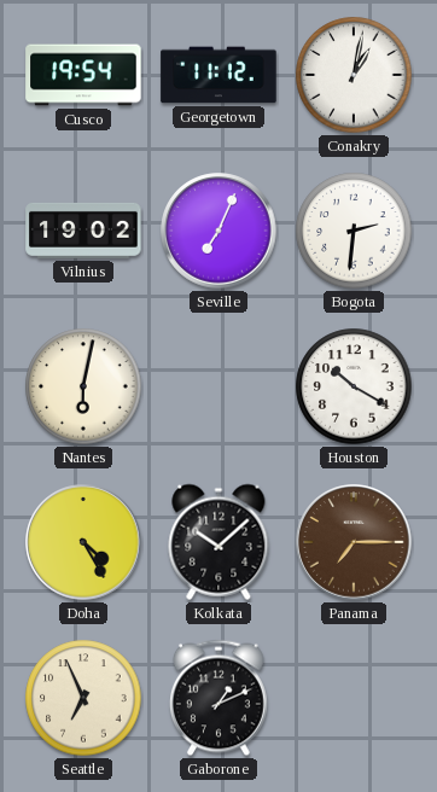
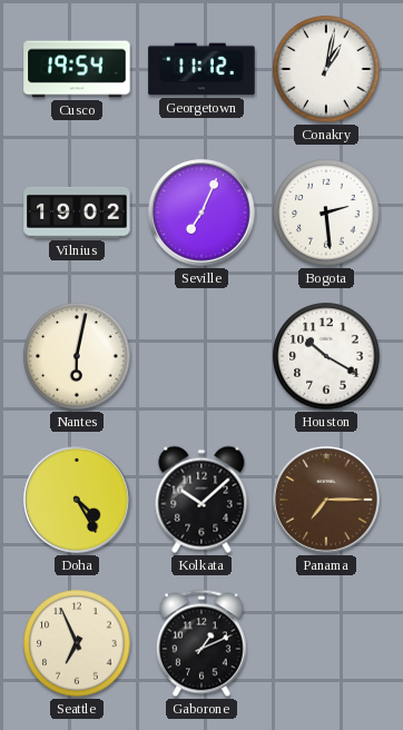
Bogota: 2:31 -> 2:29 (326, 213)
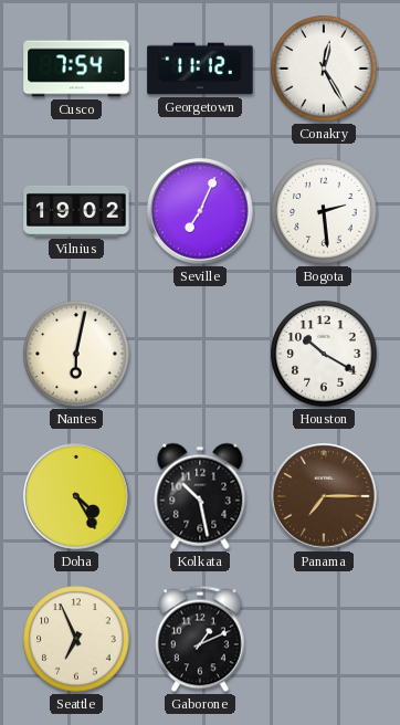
Cusco: 19:54 -> 7:54 (76, 69)
Conakry: 1:02 -> 12:25 (324, 69)
Kolkata: 10:08 -> 10:28 (200, 496)
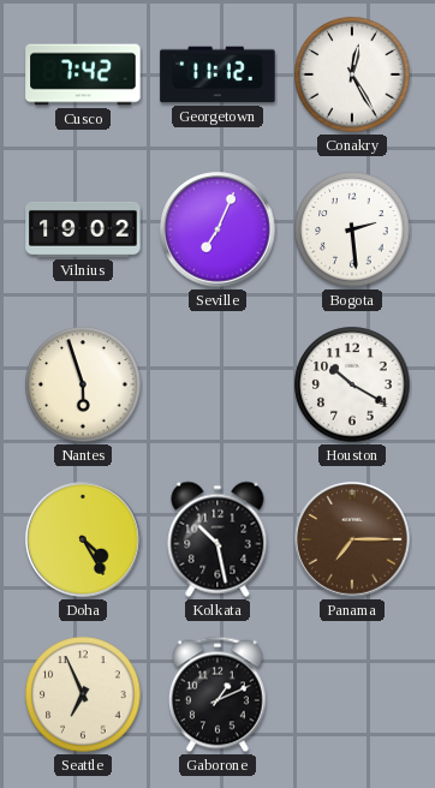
Cusco: 7:54 -> 7:42 (83, 74)
Nantes: 6:02 -> 5:57 (83, 384)
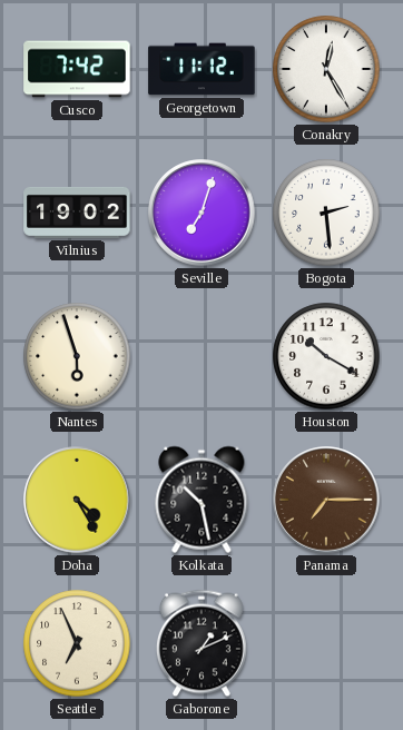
Seville: 7:04 -> 7:03 (202, 213)
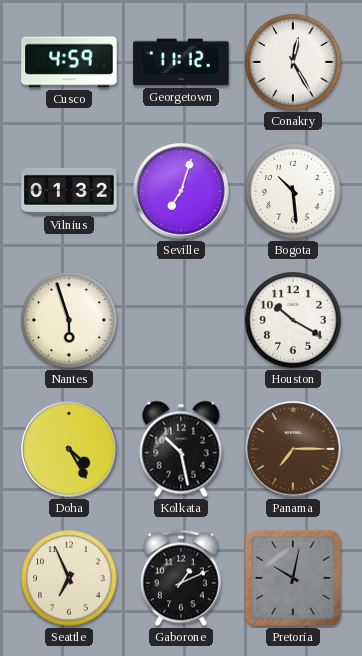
Cusco: 7:42 -> 4:59 (69, 62)
Vilnius: 19:02 -> 01:32 (69, 191)
Bogota: 2:29 -> 10:29 (293, 191)
Pretoria: none -> 10:02 (293, 578)
